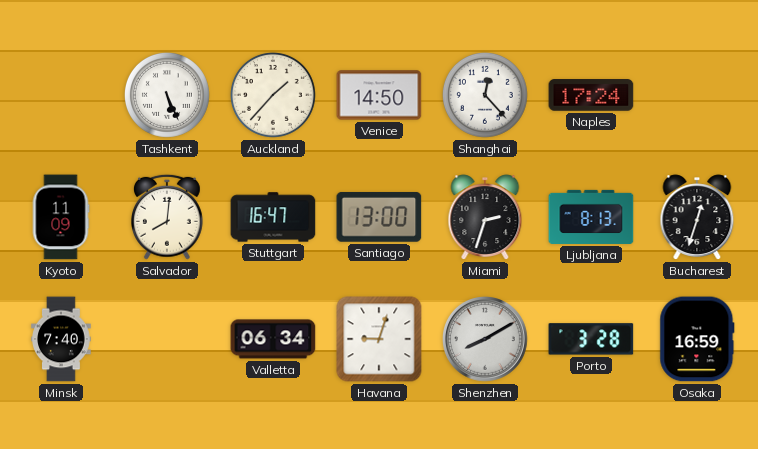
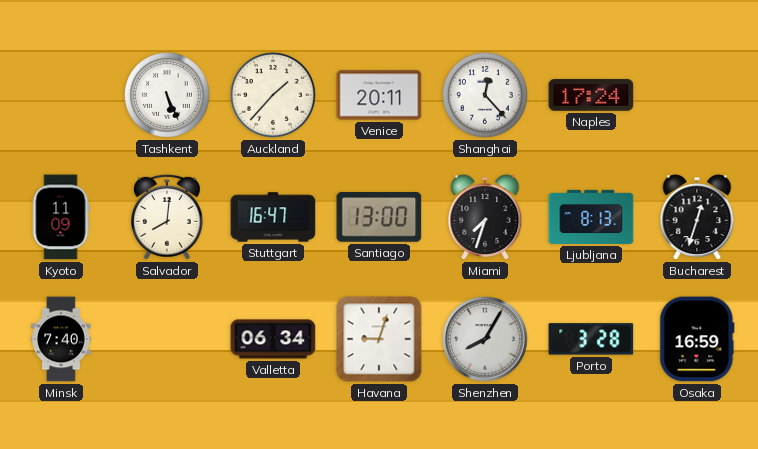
Venice: 14:50 -> 20:11 (379, 95)
Miami: 2:33 -> 7:33 (485, 217)
Shenzhen: 8:10 -> 8:05 (486, 340)
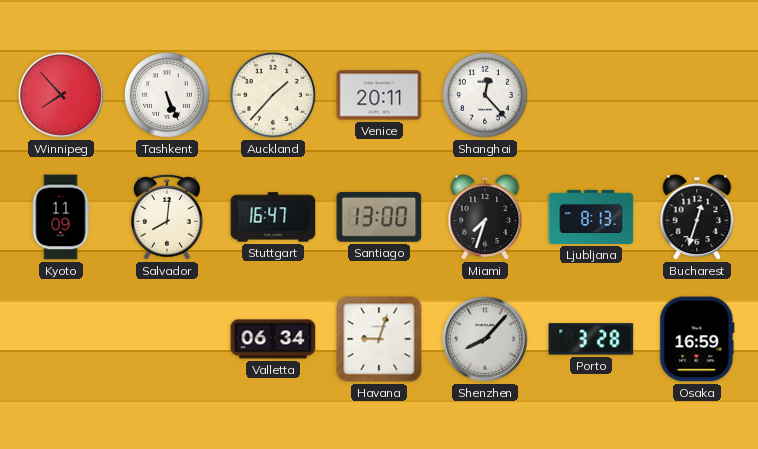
Winnipeg: none -> 7:53 (62, 96)
Naples: 17:24 -> none (591, 95)
Minsk: 7:40 -> none (61, 339)
Shenzhen: 8:05 -> 8:07 (486, 340)
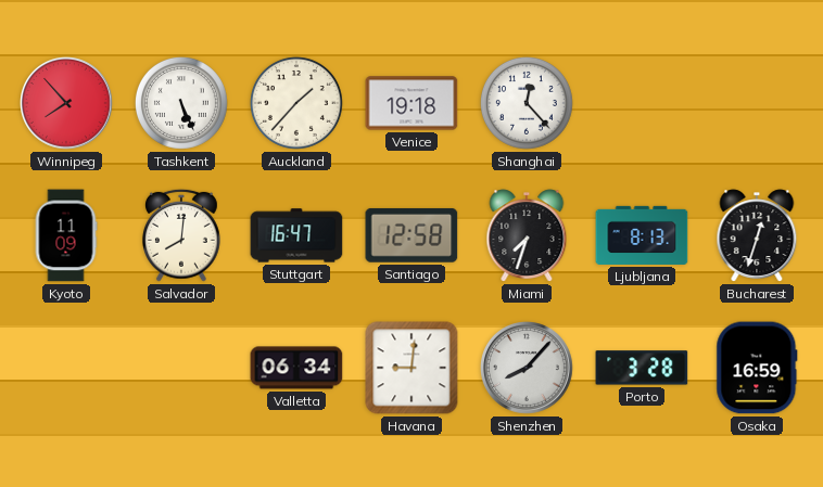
Venice: 20:11 -> 19:18 (411, 103)
Santiago: 13:00 -> 12:58 (411, 235)
Havana: 9:03 -> 9:01 (411, 368)
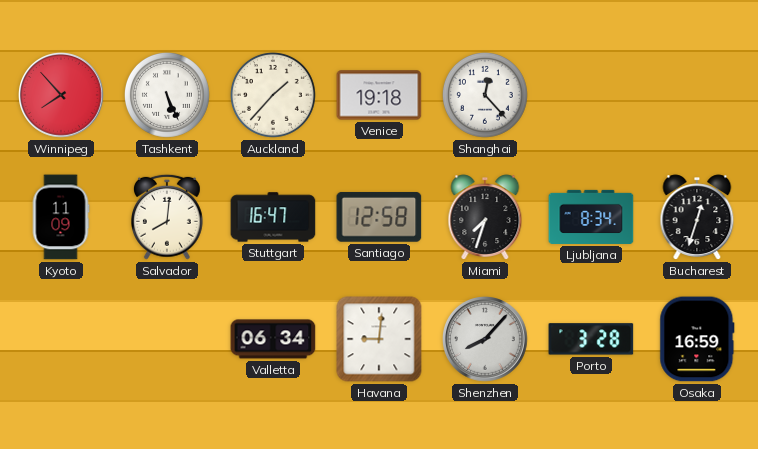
Ljubljana: 8:13 -> 8:34 (591, 217)
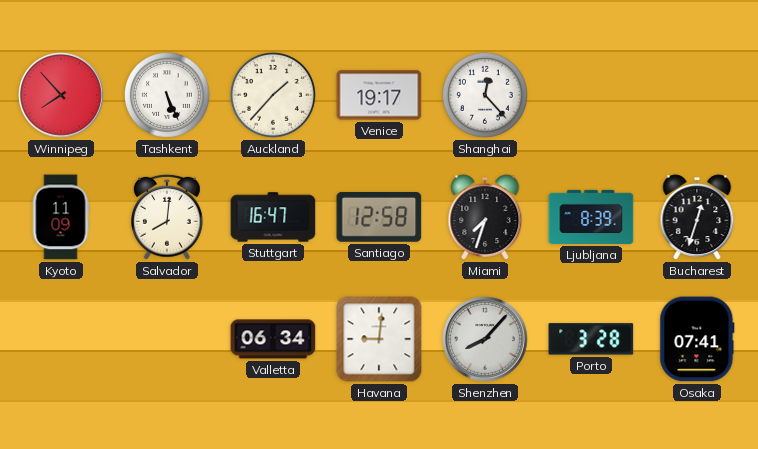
Venice: 19:18 -> 19:17 (379, 95)
Ljubljana: 8:34 -> 8:39 (591, 217)
Osaka: 16:59 -> 07:41 (697, 339)
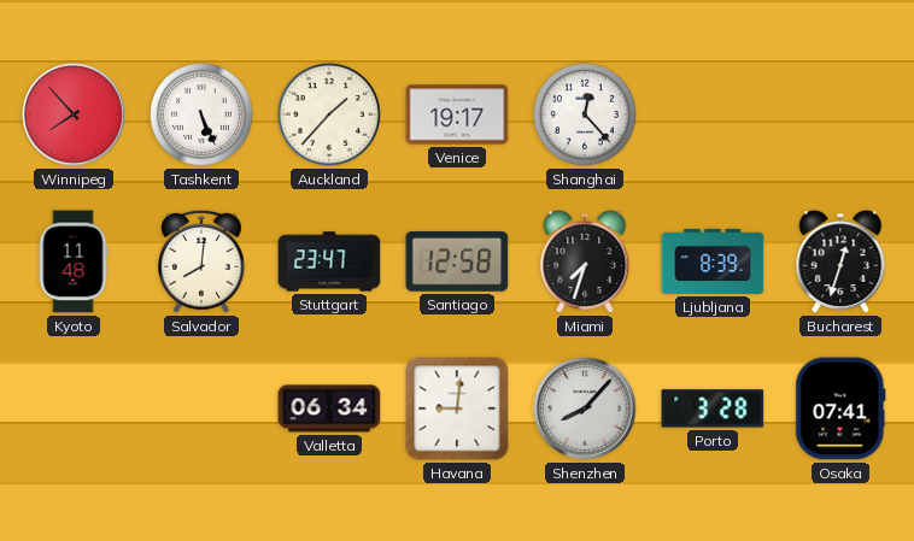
Kyoto: 11:09 -> 11:48 (74, 261)
Stuttgart: 16:47 -> 23:47 (329, 261)
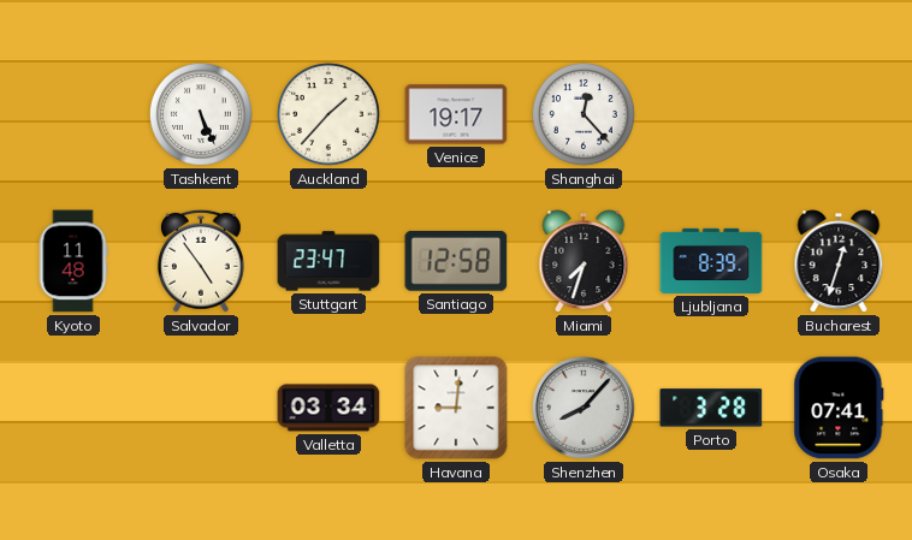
Winnipeg: 7:53 -> none (75, 116)
Salvador: 8:01 -> 4:54 (201, 261)
Valletta: 06:34 -> 03:34 (328, 408)
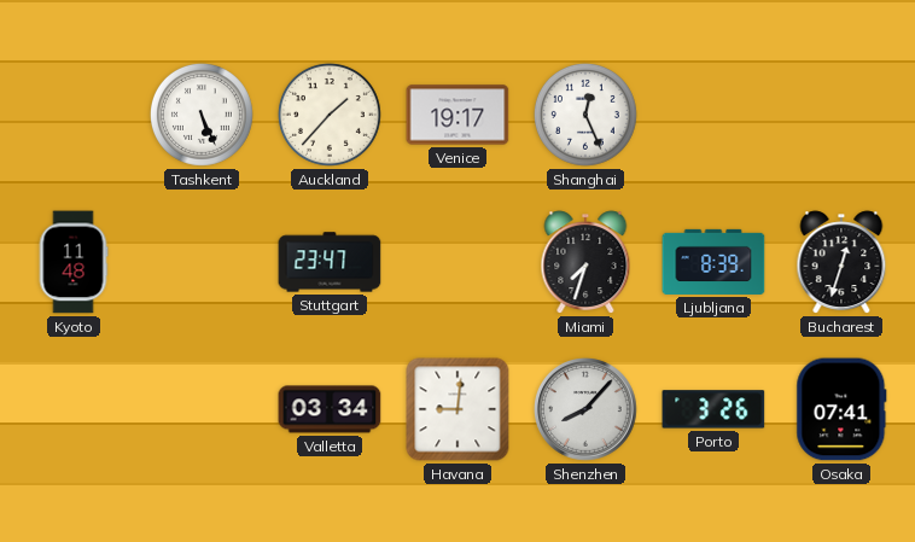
Shanghai: 12:23 -> 12:26 (585, 115)
Salvador: 4:54 -> none (201, 261)
Santiago: 12:58 -> none (456, 261)
Porto: 3:28 -> 3:26 (713, 409)
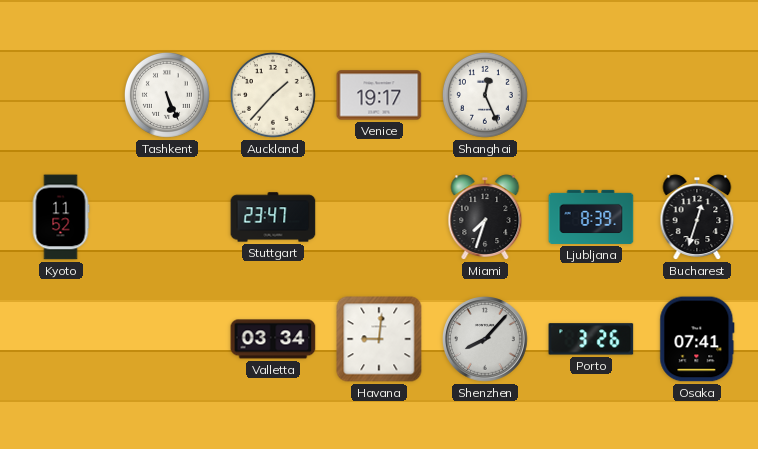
Kyoto: 11:48 -> 11:52 (61, 217)
